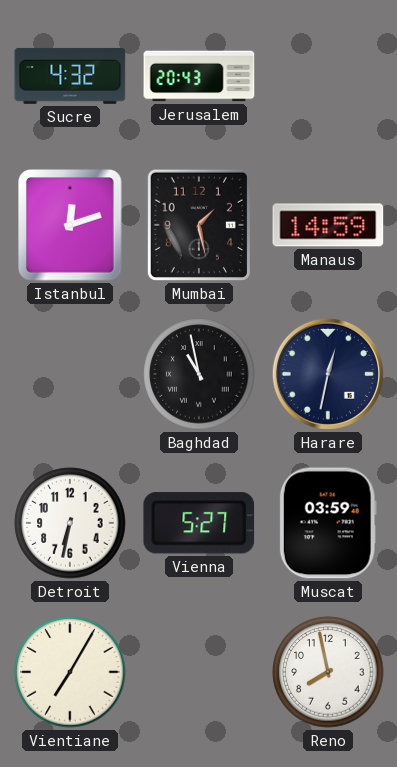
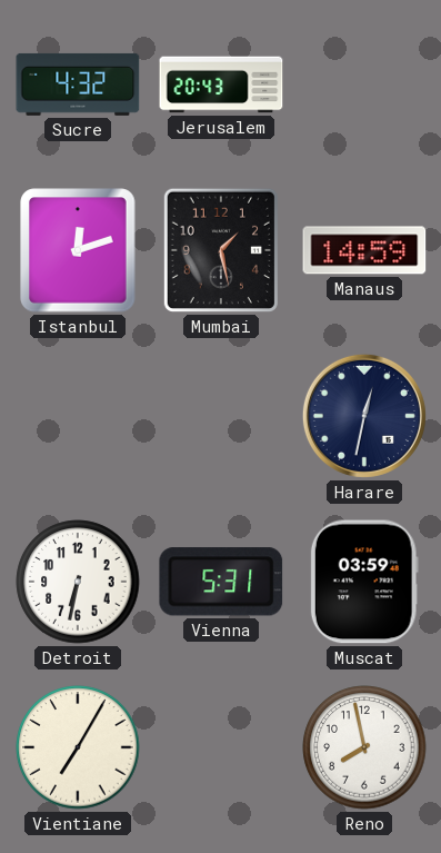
Baghdad: 10:58 -> none (199, 374)
Vienna: 5:27 -> 5:31 (221, 582)
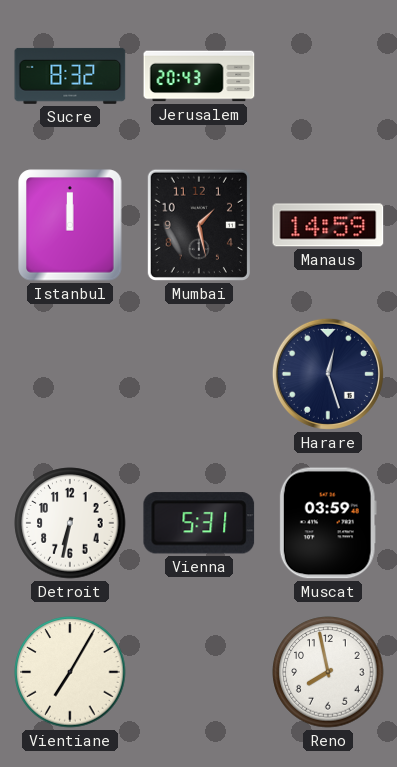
Sucre: 4:32 -> 8:32 (70, 76)
Istanbul: 12:12 -> 12:00 (70, 225)
Harare: 12:32 -> 12:27 (328, 374)
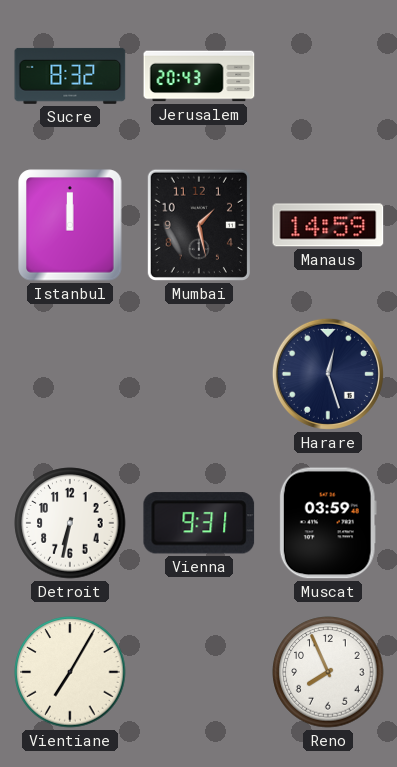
Vienna: 5:31 -> 9:31 (199, 523)
Reno: 7:58 -> 7:56 (328, 672)
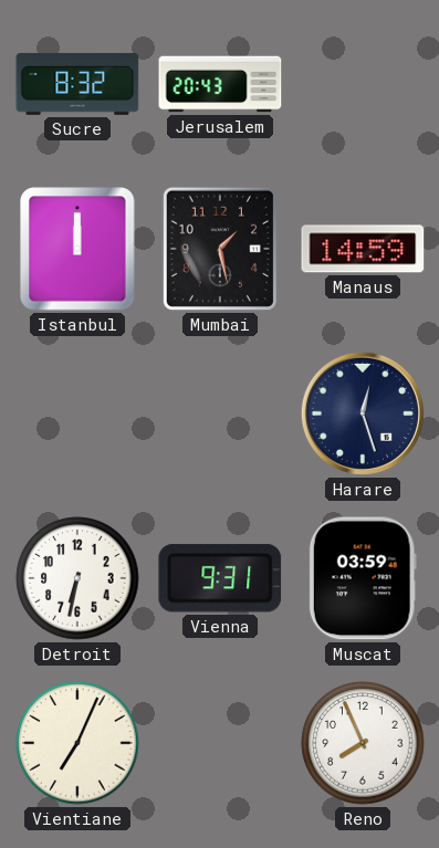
Vientiane: 7:05 -> 7:04 (77, 743)
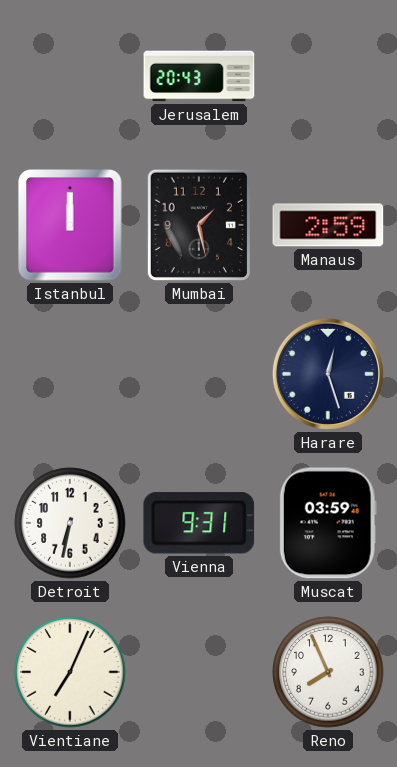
Sucre: 8:32 -> none (77, 84)
Manaus: 14:59 -> 2:59 (328, 225)
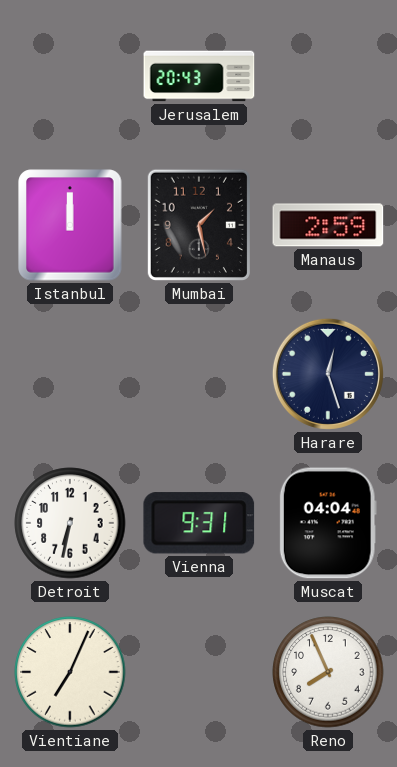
Muscat: 03:59 -> 04:04 (328, 523)
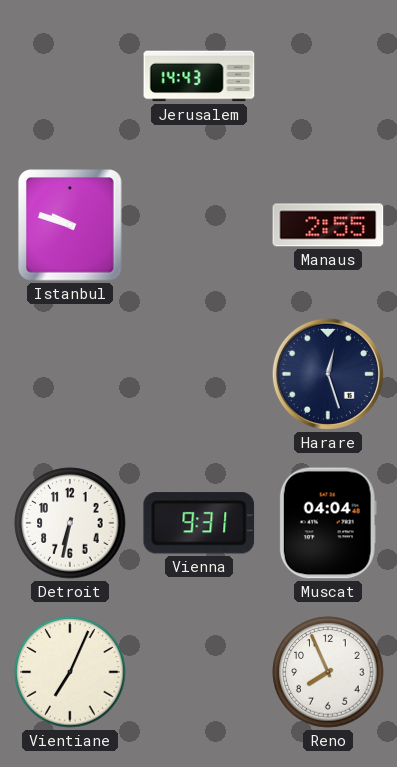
Jerusalem: 20:43 -> 14:43 (199, 76)
Istanbul: 12:00 -> 9:48 (70, 225)
Mumbai: 1:28 -> none (199, 225)
Manaus: 2:59 -> 2:55 (328, 225)
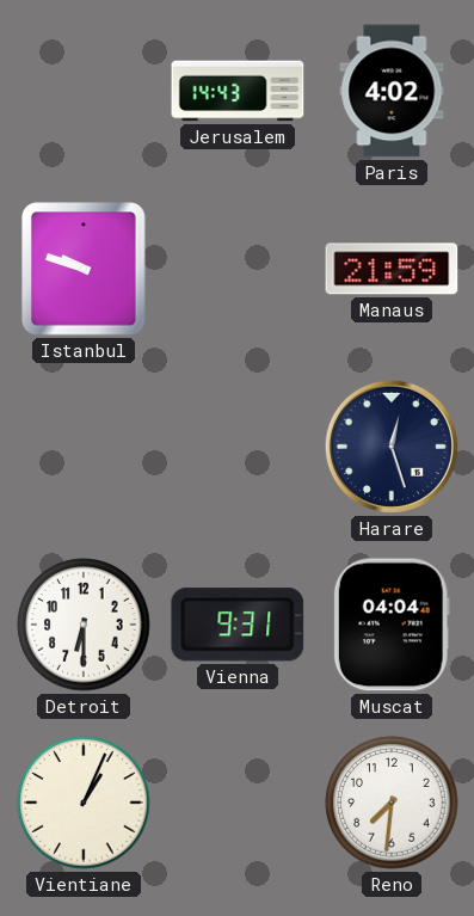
Paris: none -> 4:02 (392, 91)
Manaus: 2:55 -> 21:59 (392, 269)
Detroit: 6:32 -> 6:30 (84, 625)
Vientiane: 7:04 -> 1:04 (84, 803)
Reno: 7:56 -> 7:31 (392, 803)
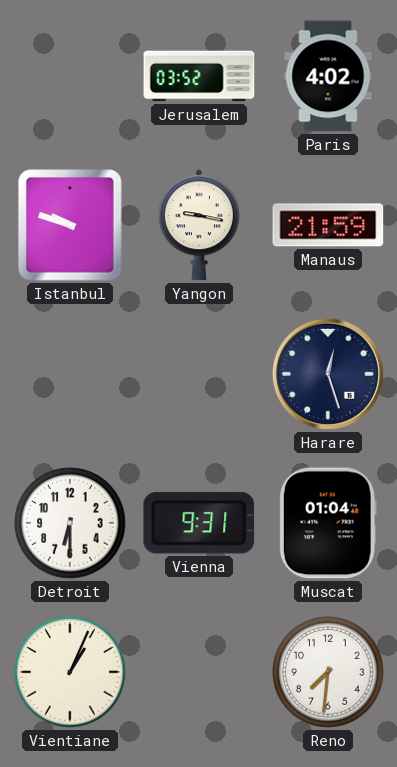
Jerusalem: 14:43 -> 03:52 (199, 76)
Yangon: none -> 9:17 (199, 225)
Muscat: 04:04 -> 01:04 (328, 523)
